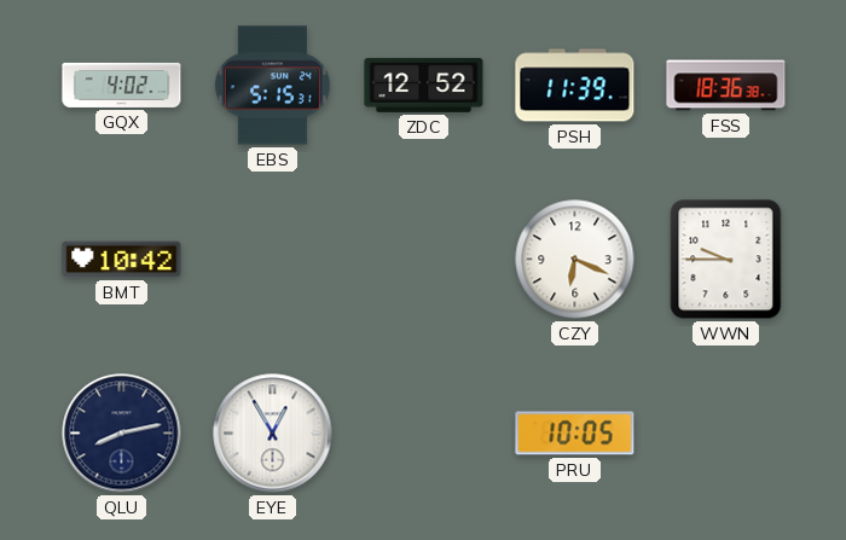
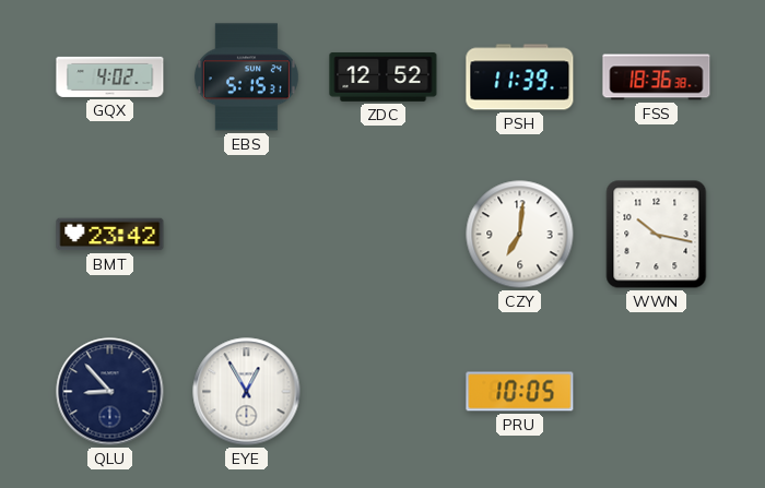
BMT: 10:42 -> 23:42 (110, 235)
CZY: 6:19 -> 7:01 (520, 235)
WWN: 9:45 -> 10:17 (657, 235)
QLU: 8:13 -> 8:53 (110, 392)
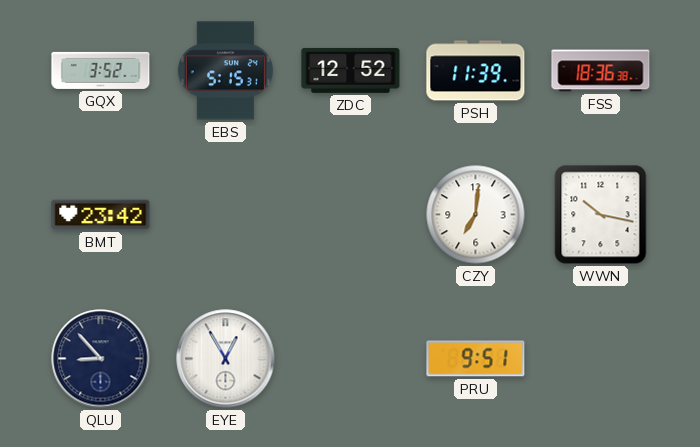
GQX: 4:02 -> 3:52 (101, 70)
PRU: 10:05 -> 9:51 (476, 359)
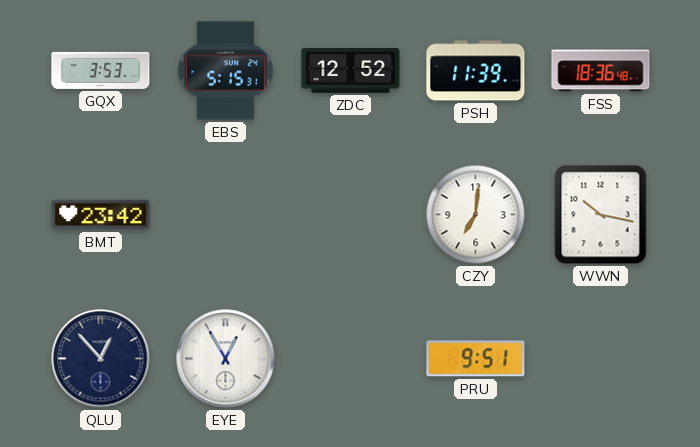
GQX: 3:52 -> 3:53 (101, 70)
FSS: 18:36:38 -> 18:36:48 (601, 71)
QLU: 8:53 -> 12:53 (101, 359)
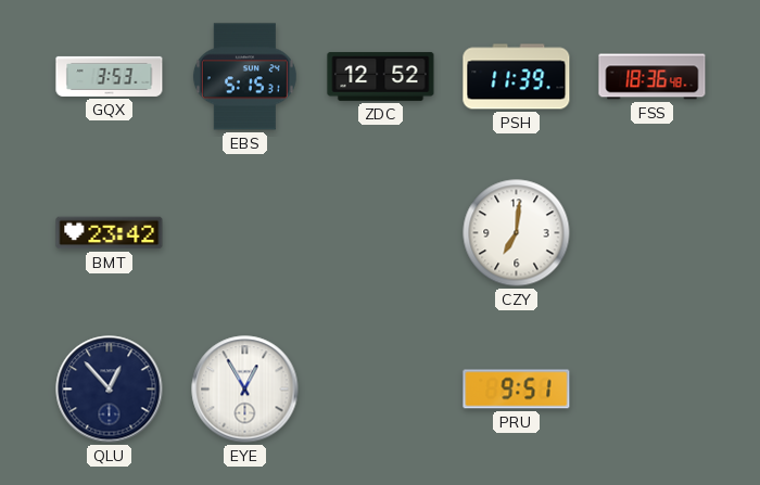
WWN: 10:17 -> none (601, 215)
